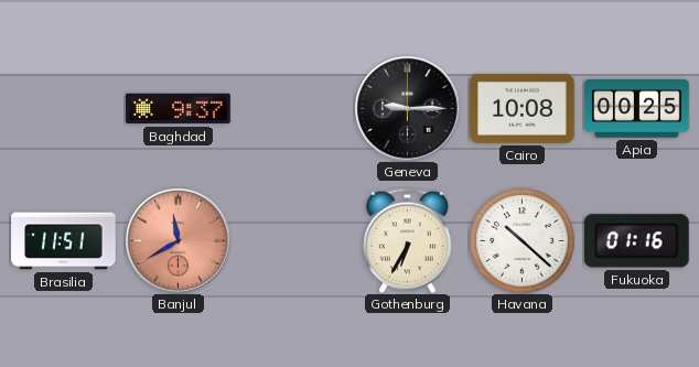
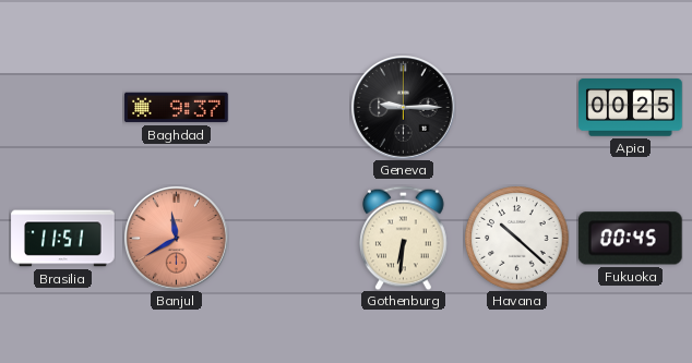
Cairo: 10:08 -> none (523, 108)
Gothenburg: 6:35 -> 6:31 (404, 238)
Fukuoka: 01:16 -> 00:45 (630, 239)
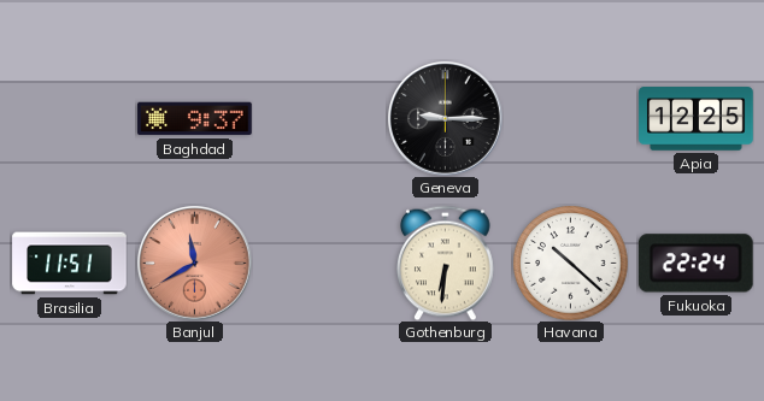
Apia: 00:25 -> 12:25 (697, 119)
Fukuoka: 00:45 -> 22:24 (695, 264)
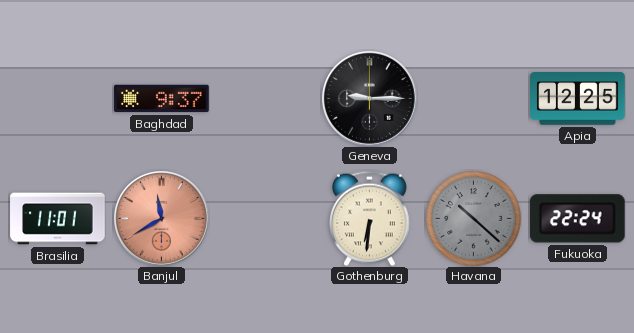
Brasilia: 11:51 -> 11:01 (58, 219)
Havana dial: white -> grey (473, 218)
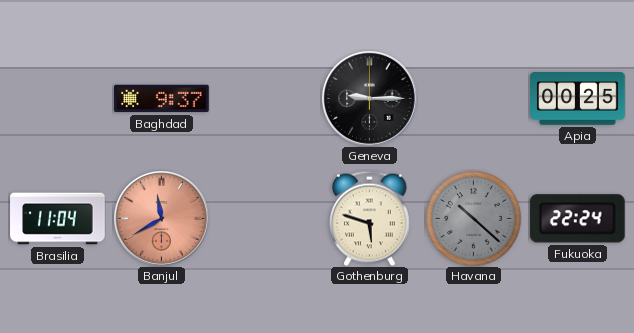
Apia: 12:25 -> 00:25 (578, 99)
Brasilia: 11:01 -> 11:04 (58, 219)
Gothenburg: 6:31 -> 5:48 (370, 218)
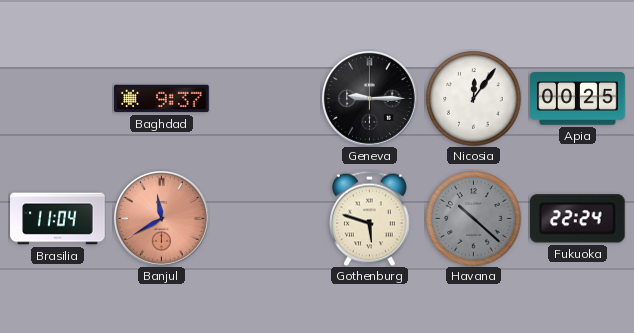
Nicosia: none -> 12:06 (473, 98)
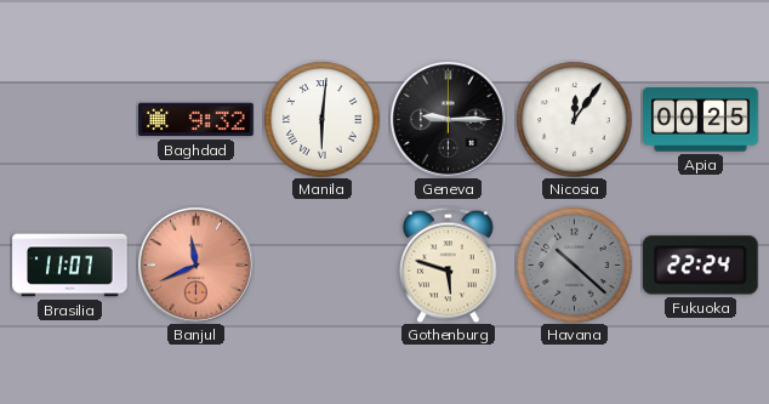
Baghdad: 9:37 -> 9:32 (196, 120)
Manila: none -> 6:01 (321, 119)
Brasilia: 11:04 -> 11:07 (70, 266)
Banjul: 11:40 -> 11:41 (196, 266)
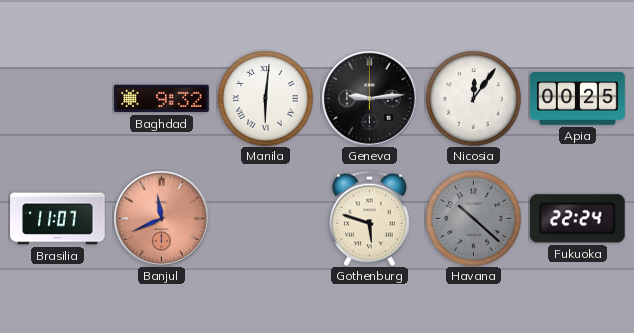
Geneva: 9:15 -> 9:14 (370, 99)
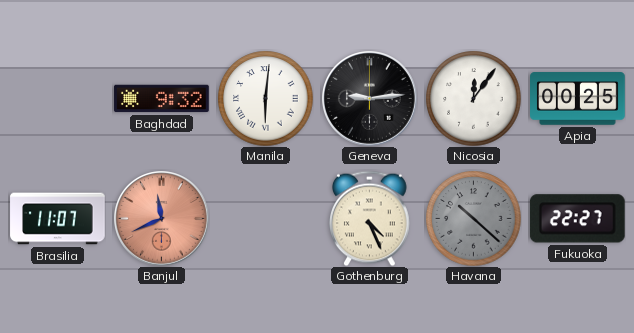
Gothenburg: 5:48 -> 4:26 (370, 218)
Fukuoka: 22:24 -> 22:27 (577, 219)
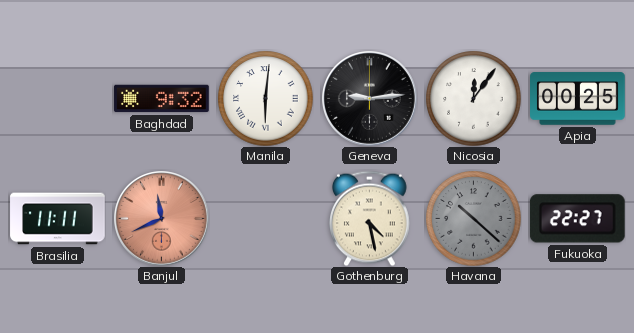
Brasilia: 11:07 -> 11:11 (58, 219)
Gothenburg: 4:26 -> 4:28 (370, 218)
